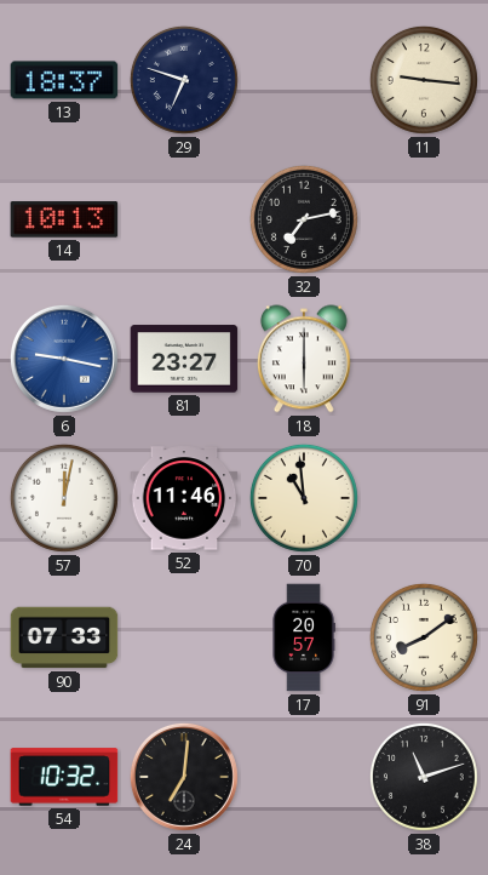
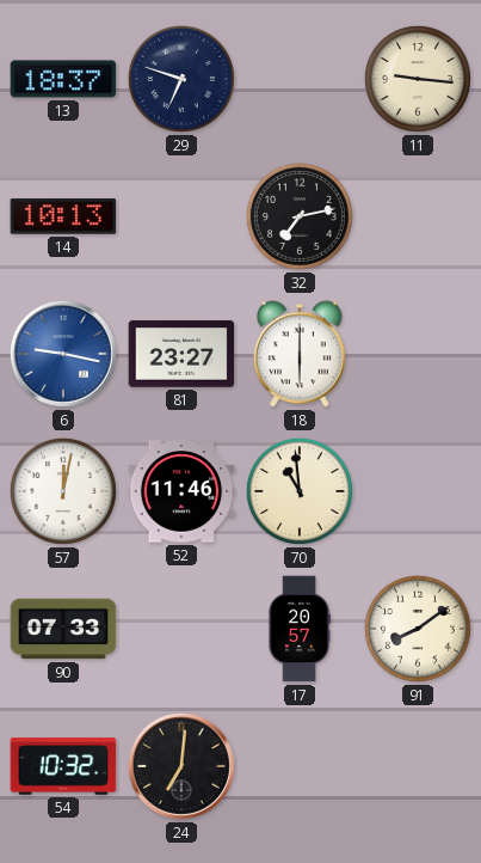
38: 11:12 -> none (424, 777)
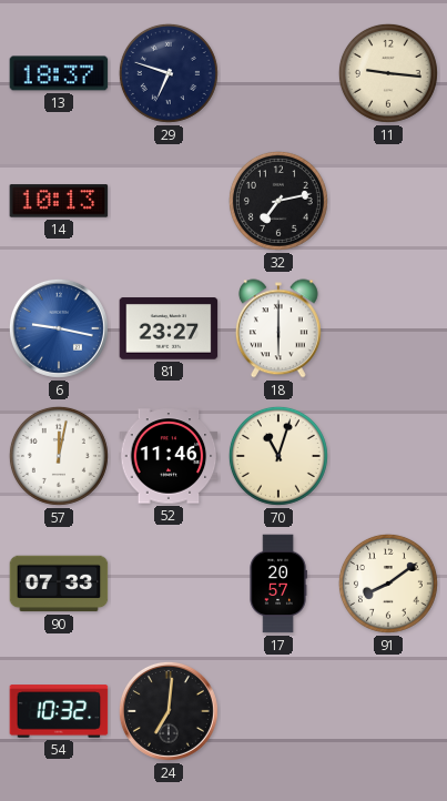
70: 10:59 -> 11:03 (278, 456)
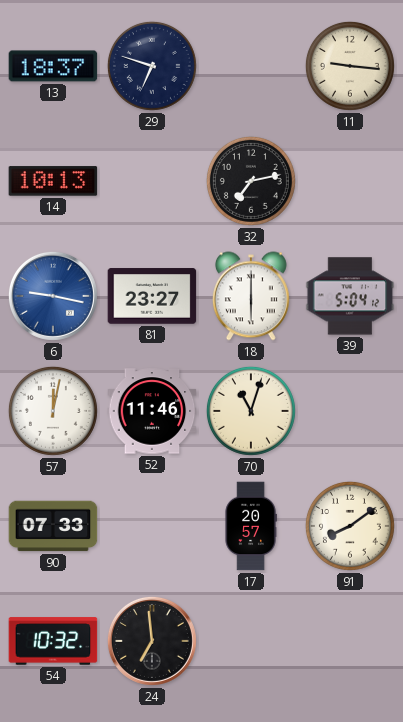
39: none -> 5:04 (350, 296)
24: 7:01 -> 6:59 (152, 641)
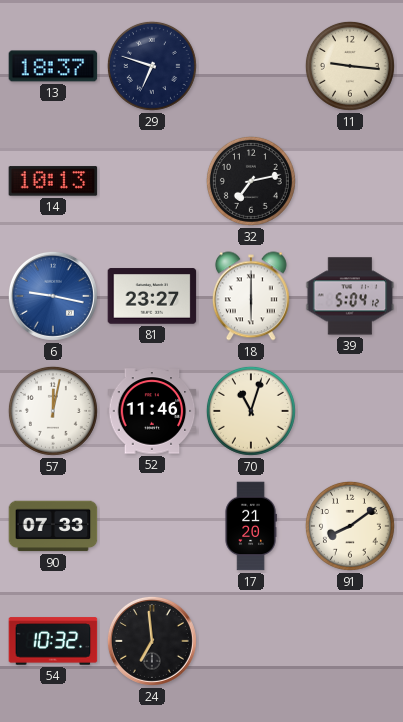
17: 20:57 -> 21:20 (251, 526)
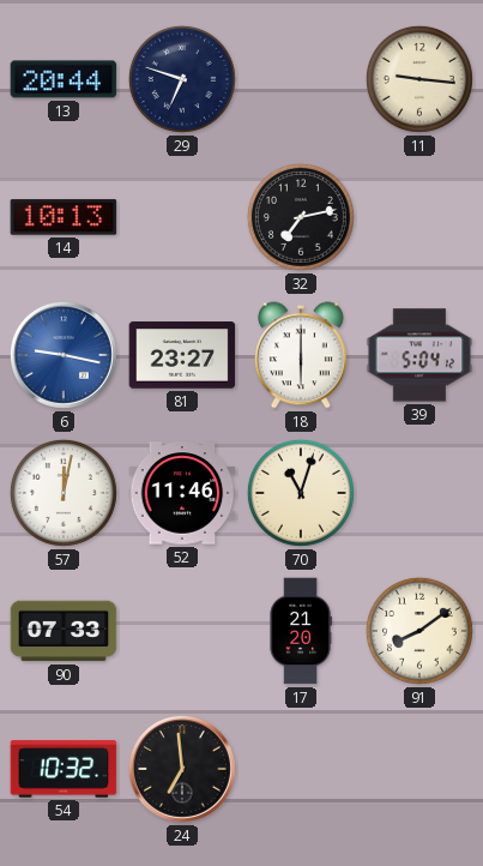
13: 18:37 -> 20:44 (64, 79)
